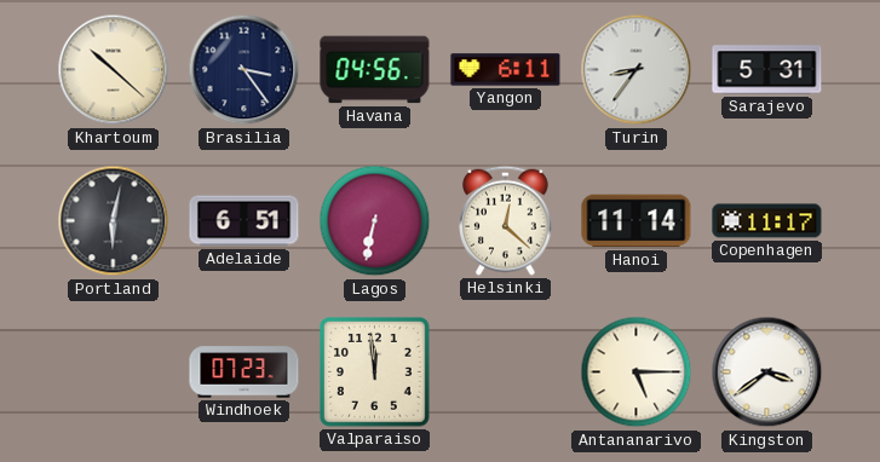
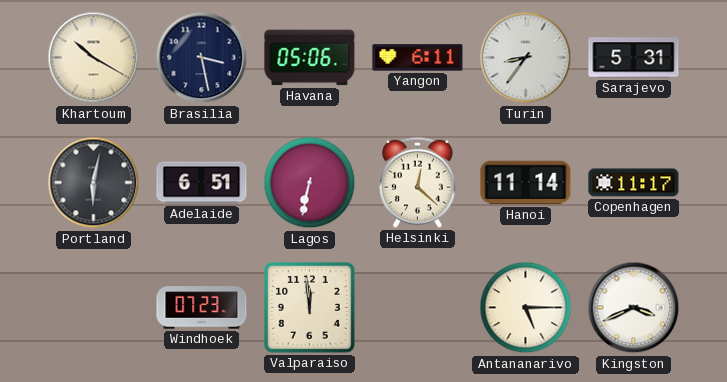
Khartoum: 10:22 -> 10:20 (94, 58)
Brasilia: 3:24 -> 3:28 (202, 58)
Havana: 04:56 -> 05:06 (310, 58)
Kingston: 3:39 -> 3:41 (634, 308)
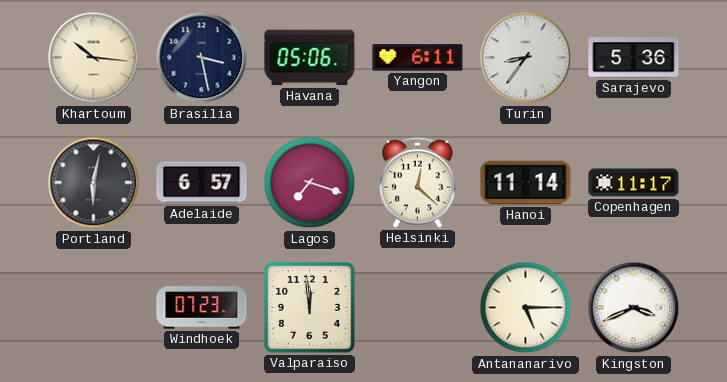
Khartoum: 10:20 -> 10:16 (94, 58)
Sarajevo: 5:31 -> 5:36 (634, 58)
Adelaide: 6:51 -> 6:57 (202, 183)
Lagos: 6:32 -> 7:18 (310, 183)
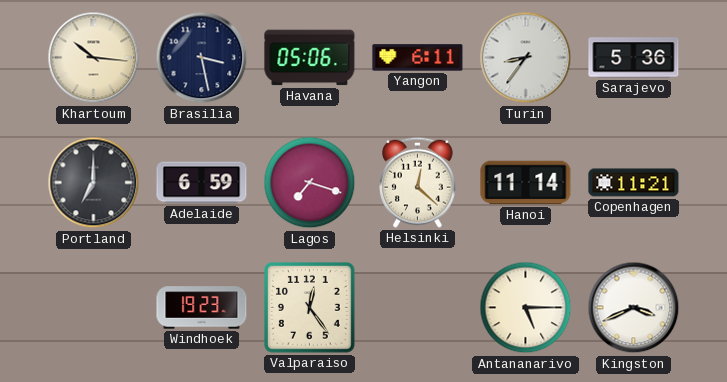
Portland: 6:02 -> 7:00 (94, 183)
Adelaide: 6:57 -> 6:59 (202, 183)
Copenhagen: 11:17 -> 11:21 (634, 183)
Windhoek: 07:23 -> 19:23 (202, 308)
Valparaiso: 11:59 -> 12:24 (310, 308)
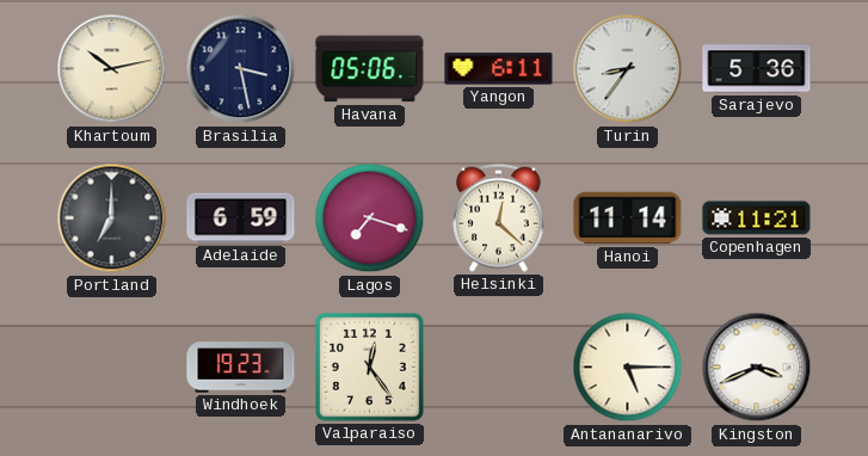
Khartoum: 10:16 -> 10:13 (112, 69)
